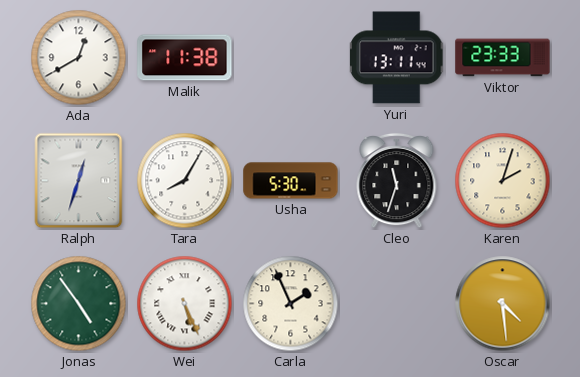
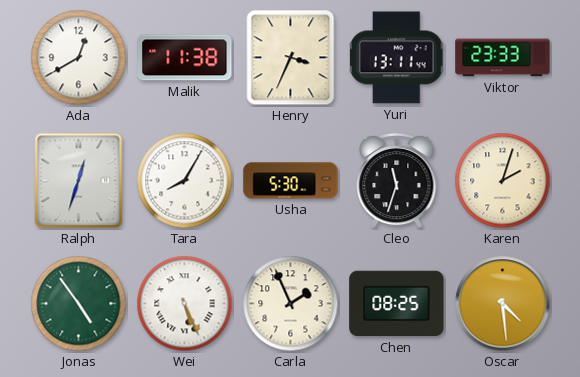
Henry: none -> 3:34 (291, 58)
Chen: none -> 08:25 (397, 304)
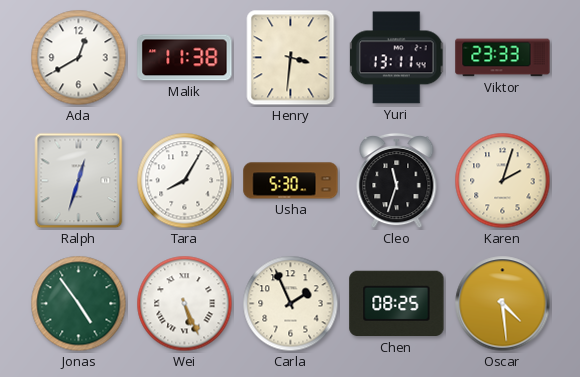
Henry: 3:34 -> 3:31 (291, 58)
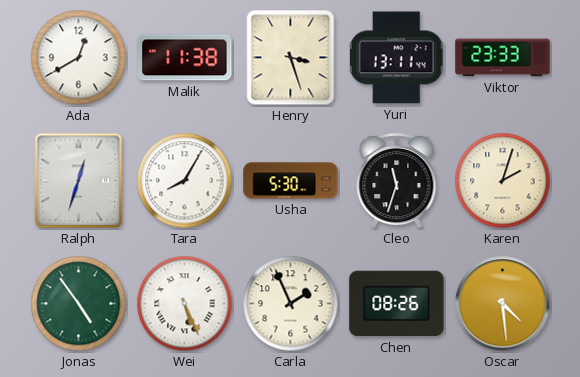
Henry: 3:31 -> 3:27 (291, 58)
Chen: 08:25 -> 08:26 (397, 304)
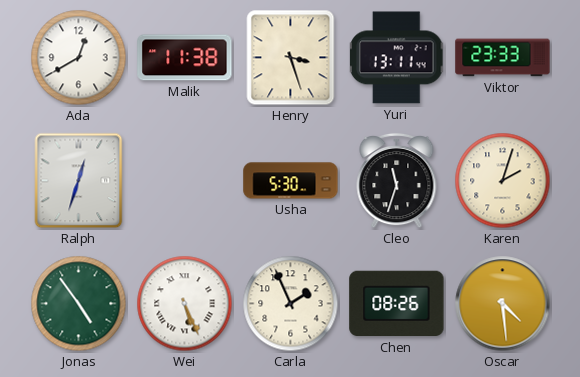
Tara: 8:05 -> none (185, 181)
